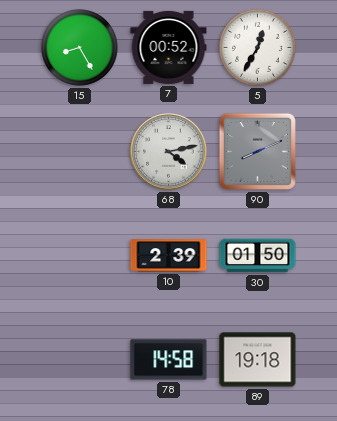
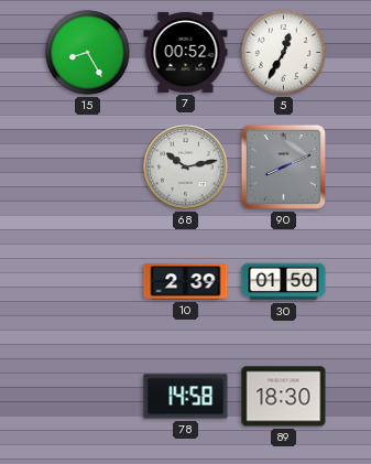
68: 4:13 -> 10:13 (186, 168)
89: 19:18 -> 18:30 (284, 397)
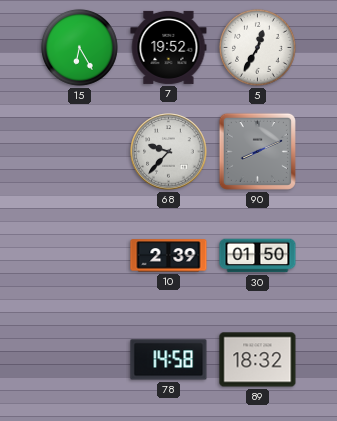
15: 8:25 -> 6:25 (80, 48)
7: 00:52 -> 19:52 (169, 47)
68: 10:13 -> 9:37 (169, 152)
89: 18:30 -> 18:32 (258, 360)
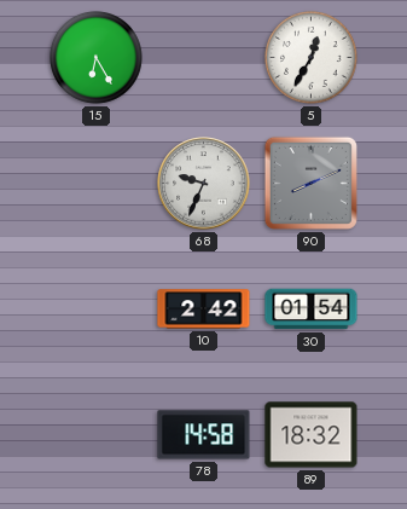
7: 19:52 -> none (169, 47)
68: 9:37 -> 9:34 (204, 184)
10: 2:39 -> 2:42 (204, 310)
30: 01:50 -> 01:54 (312, 310)
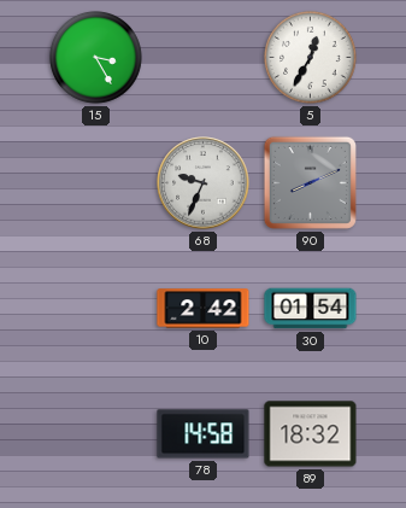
15: 6:25 -> 3:25 (96, 58)
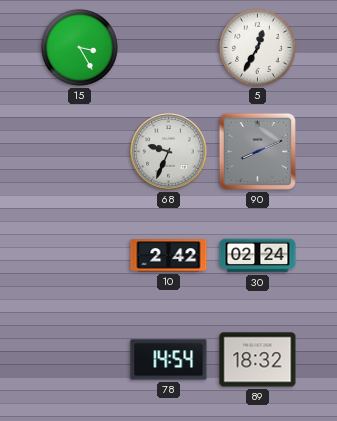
30: 01:54 -> 02:24 (258, 256)
78: 14:58 -> 14:54 (169, 360)
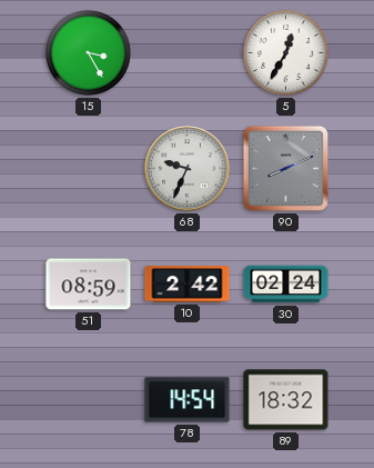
51: none -> 08:59 (89, 285)
